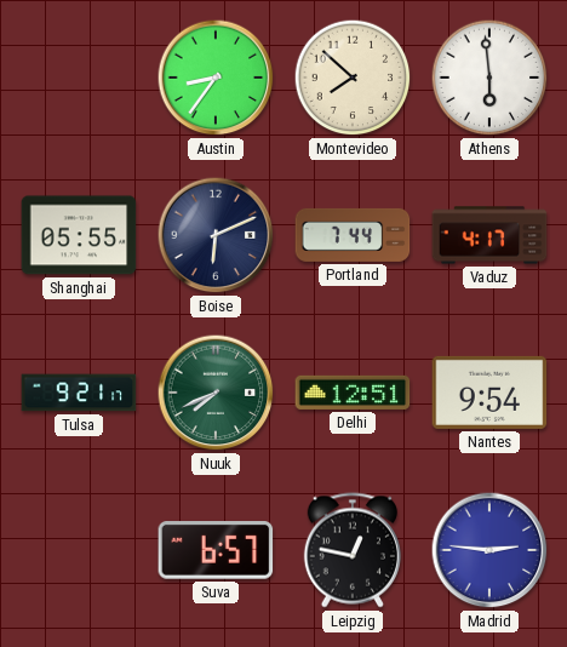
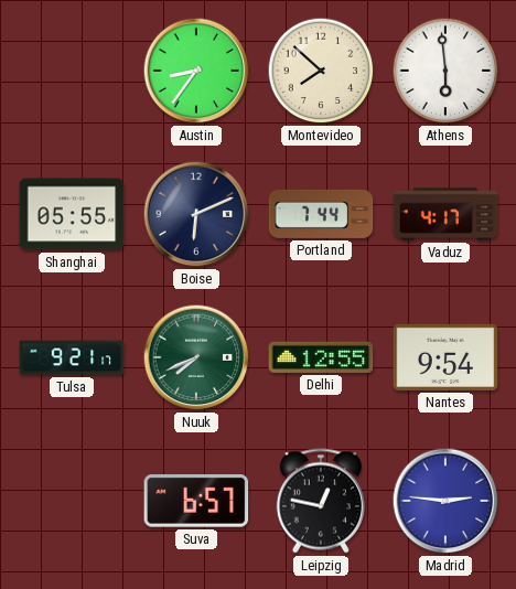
Delhi: 12:51 -> 12:55 (321, 357)
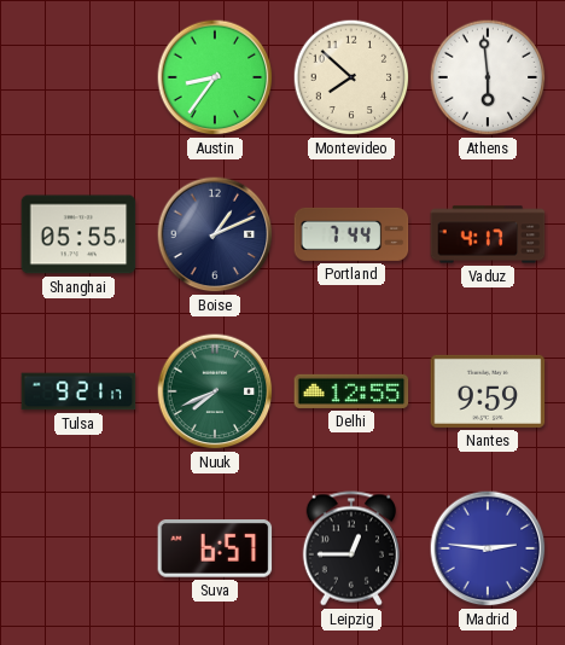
Boise: 6:11 -> 1:11 (215, 234)
Nantes: 9:54 -> 9:59 (488, 391)
Leipzig: 12:47 -> 12:45 (351, 548)
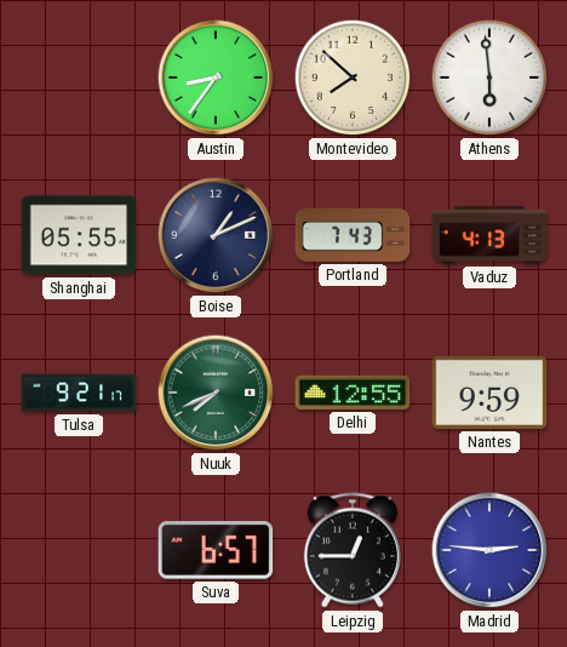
Portland: 7:44 -> 7:43 (353, 235)
Vaduz: 4:17 -> 4:13 (489, 235)
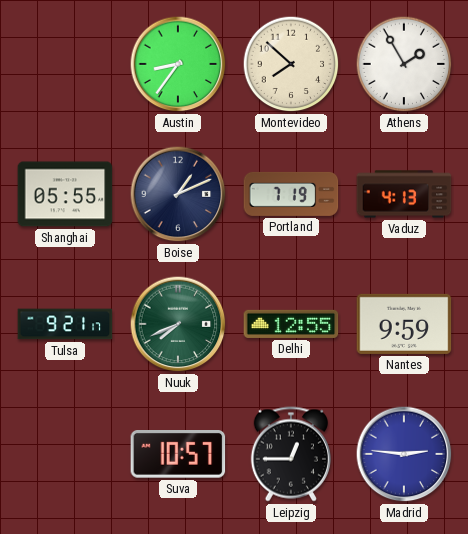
Athens: 5:59 -> 1:55 (404, 64)
Portland: 7:43 -> 7:19 (291, 194)
Suva: 6:57 -> 10:57 (178, 455)
